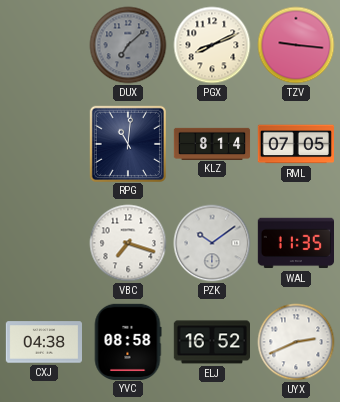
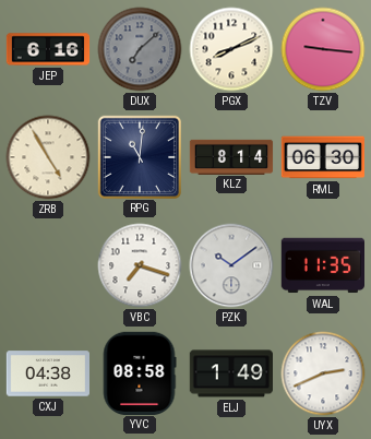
JEP: none -> 6:16 (48, 49)
ZRB: none -> 4:55 (48, 157)
RML: 07:05 -> 06:30 (322, 157)
ELJ: 16:52 -> 1:49 (230, 373)
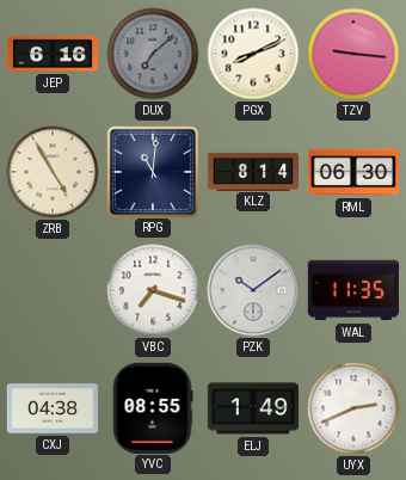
YVC: 08:58 -> 08:55 (153, 407)
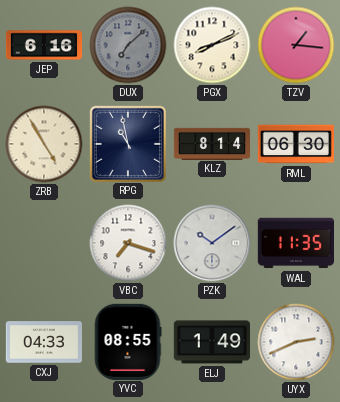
TZV: 9:16 -> 1:16 (296, 45)
RPG: 11:01 -> 10:58 (127, 143)
CXJ: 04:38 -> 04:33 (43, 342)
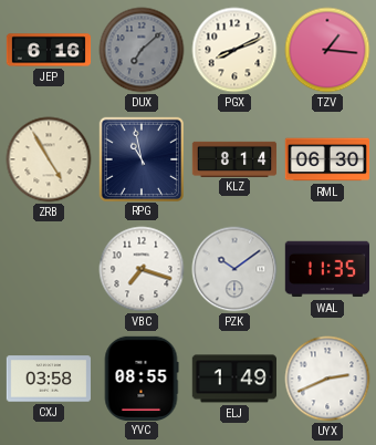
CXJ: 04:33 -> 03:58 (48, 379)
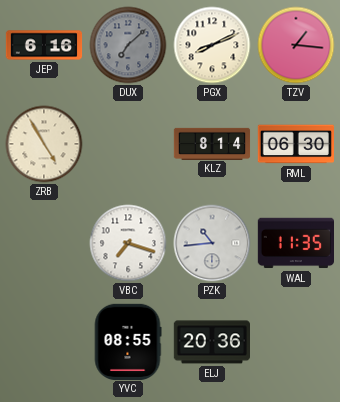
RPG: 10:58 -> none (140, 158)
PZK: 10:09 -> 10:44 (212, 243)
CXJ: 03:58 -> none (48, 379)
ELJ: 1:49 -> 20:36 (211, 342)
UYX: 2:41 -> none (327, 379)
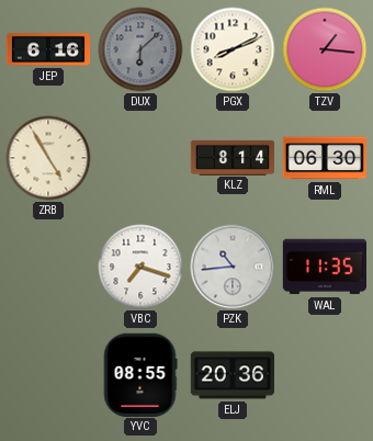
DUX: 7:08 -> 6:08 (140, 49)
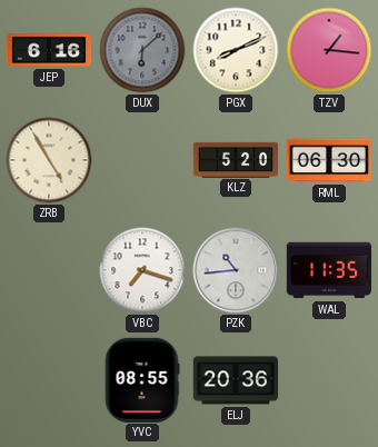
KLZ: 8:14 -> 5:20 (236, 159)
